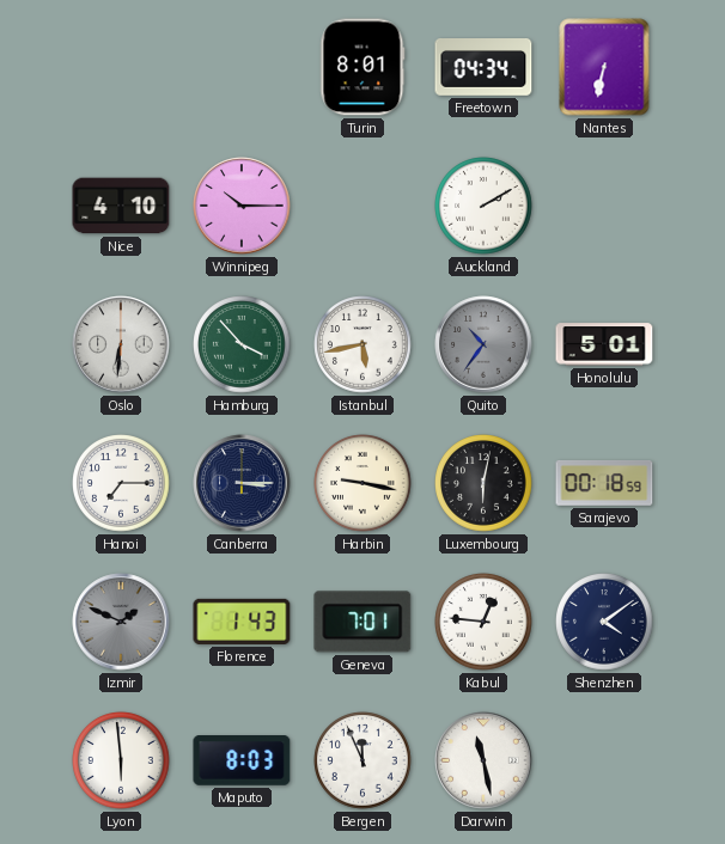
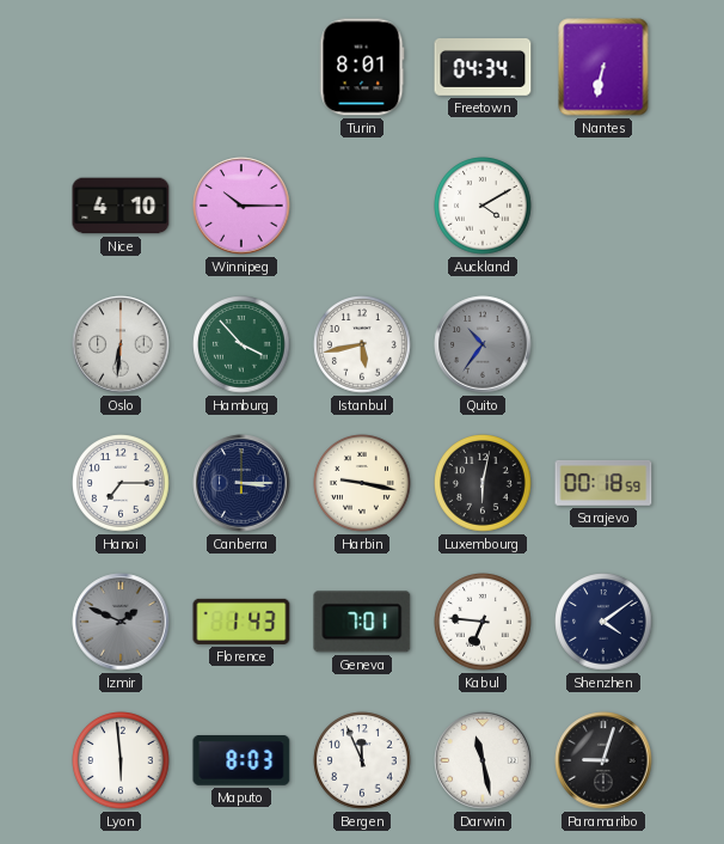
Auckland: 2:10 -> 4:10 (483, 206)
Honolulu: 5:01 -> none (604, 344)
Kabul: 12:46 -> 6:46 (483, 622)
Paramaribo: none -> 9:03 (603, 760)
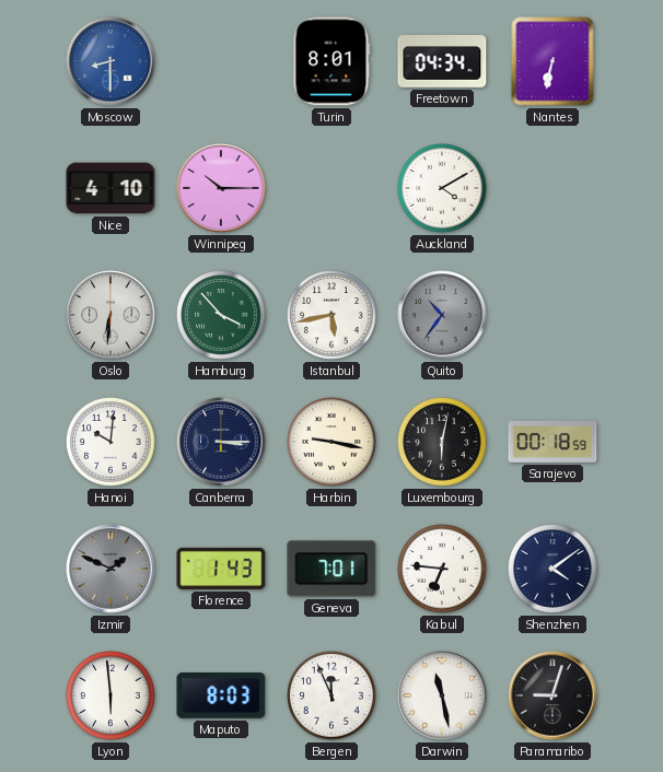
Moscow: none -> 8:30 (111, 61)
Hanoi: 7:15 -> 10:01 (111, 442)
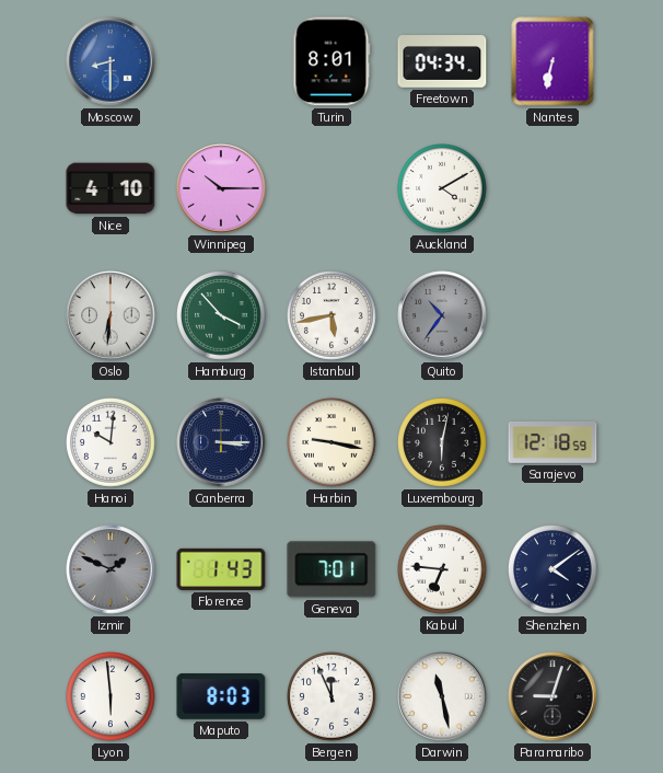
Sarajevo: 00:18 -> 12:18 (552, 442)
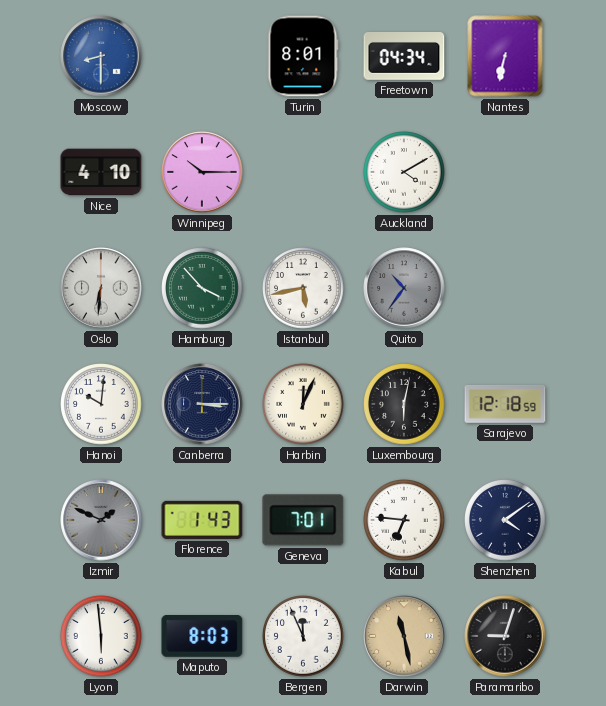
Harbin: 9:17 -> 12:04 (303, 404)
Darwin dial: white -> champagne (404, 636)
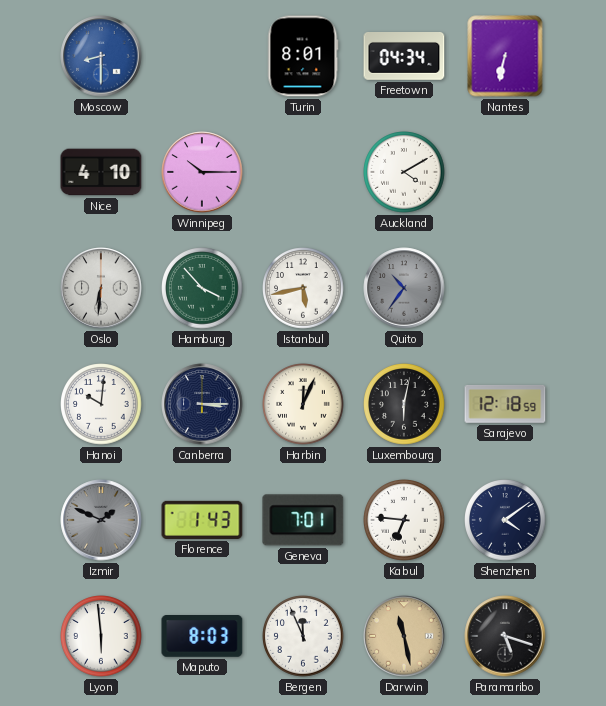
Paramaribo: 9:03 -> 5:18 (505, 636)
